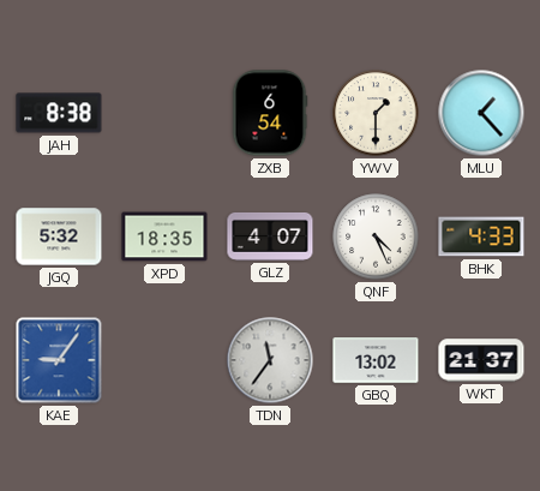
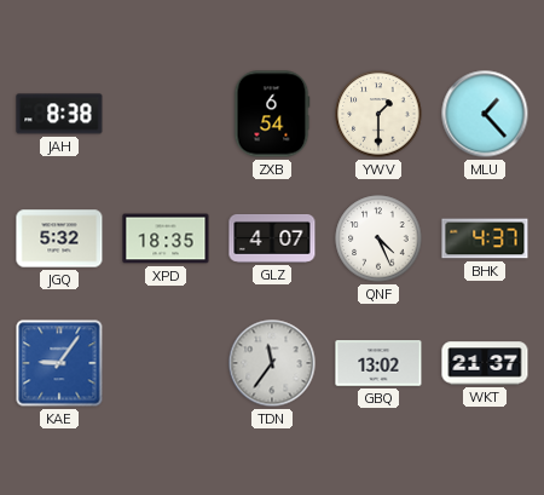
BHK: 4:33 -> 4:37 (485, 238)
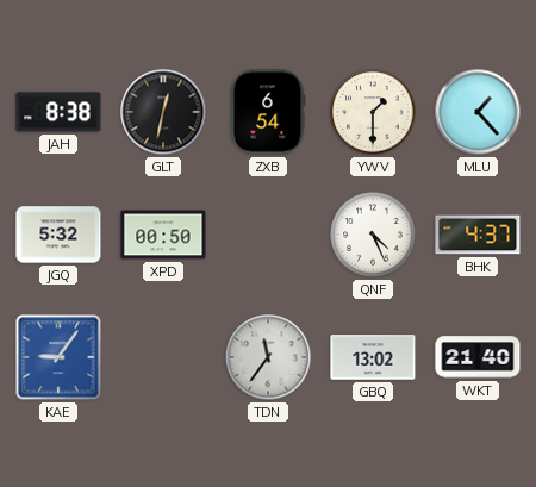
GLT: none -> 12:32 (163, 112)
XPD: 18:35 -> 00:50 (163, 235)
GLZ: 4:07 -> none (272, 238)
WKT: 21:37 -> 21:40 (478, 357)
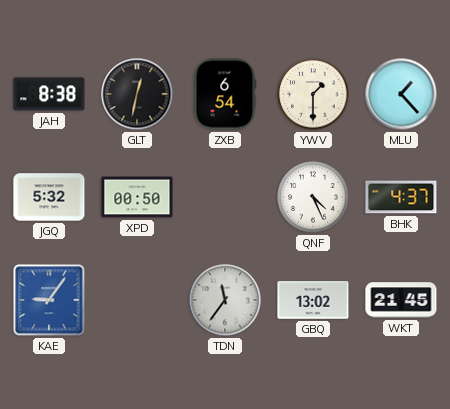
WKT: 21:40 -> 21:45 (401, 300)
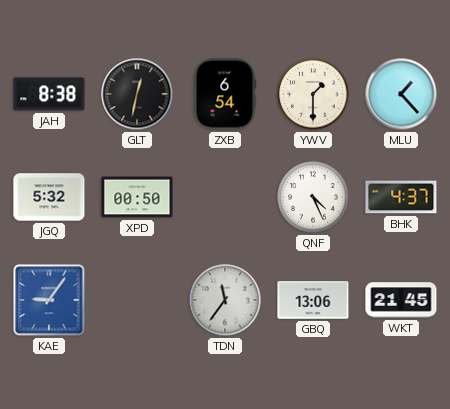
GBQ: 13:02 -> 13:06 (313, 300)
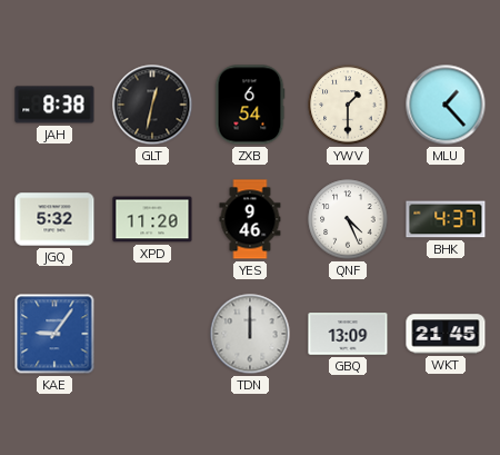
XPD: 00:50 -> 11:20 (152, 219)
YES: none -> 9:46 (250, 219)
TDN: 11:36 -> 12:00 (250, 334)
GBQ: 13:06 -> 13:09 (348, 334)
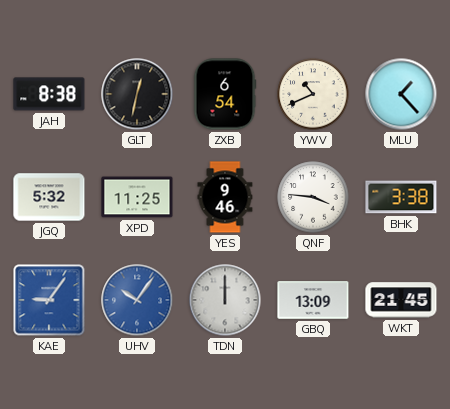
YWV: 1:30 -> 10:41 (313, 94)
XPD: 11:20 -> 11:25 (137, 197)
QNF: 4:26 -> 3:46 (313, 197)
BHK: 4:37 -> 3:38 (401, 197)
UHV: none -> 10:06 (137, 300)
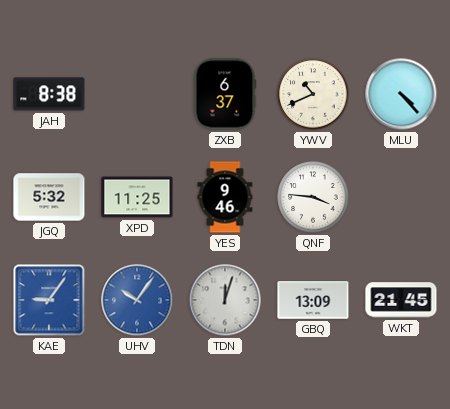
GLT: 12:32 -> none (137, 94)
ZXB: 6:54 -> 6:37 (225, 94)
MLU: 1:23 -> 4:23 (401, 94)
BHK: 3:38 -> none (401, 197)
TDN: 12:00 -> 12:03 (225, 300)
